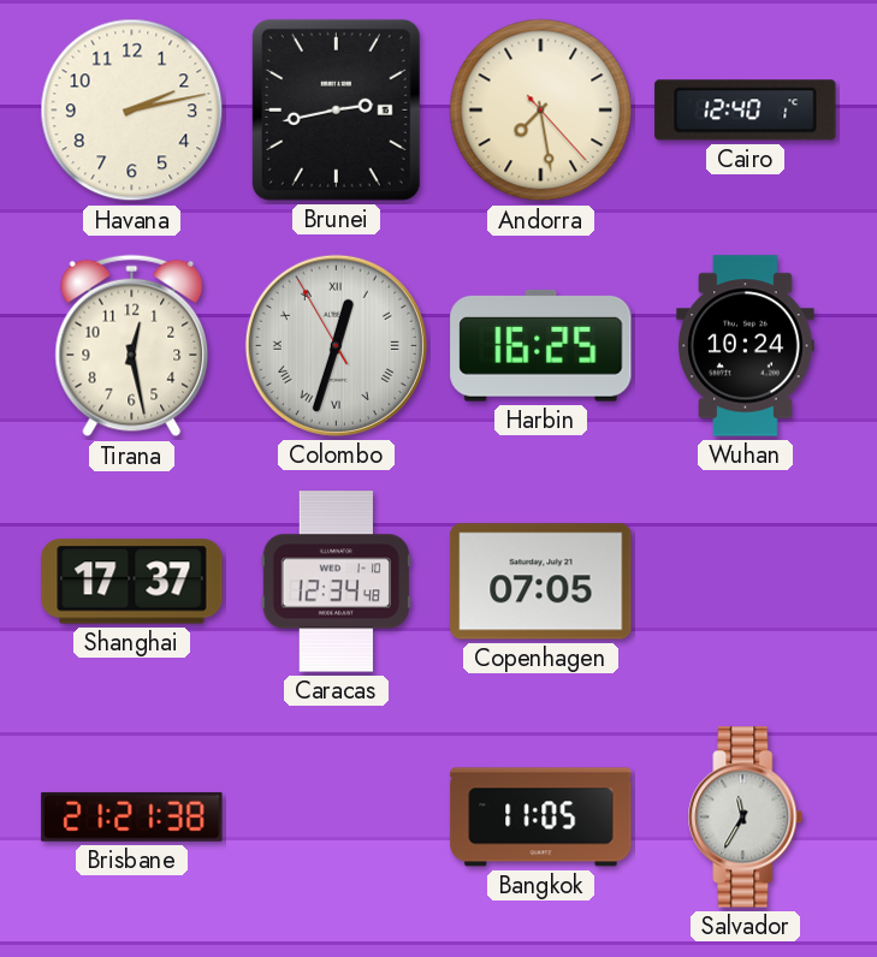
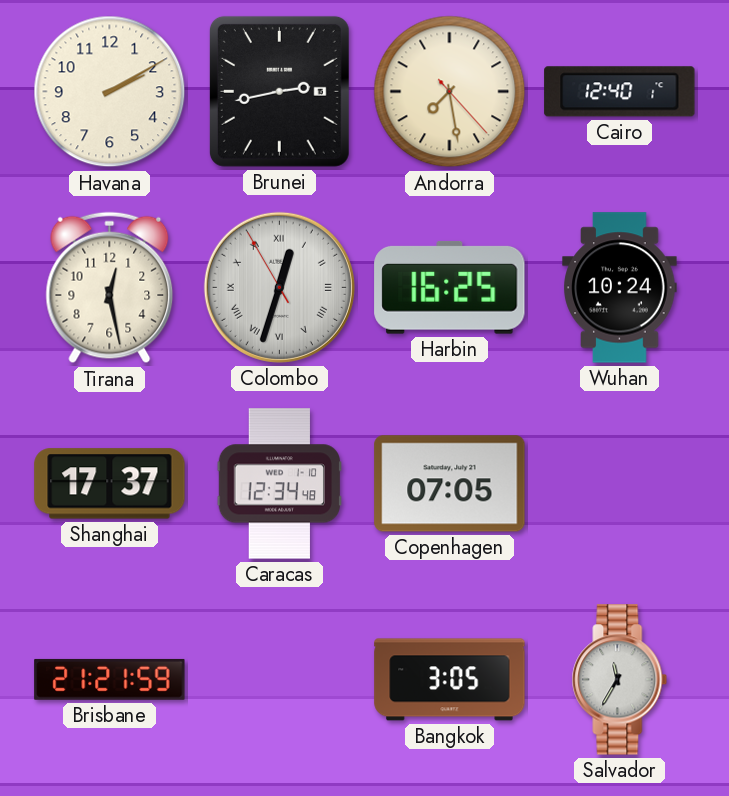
Havana: 2:13 -> 2:10 (110, 92)
Brisbane: 21:21:38 -> 21:21:59 (110, 679)
Bangkok: 11:05 -> 3:05 (450, 680)
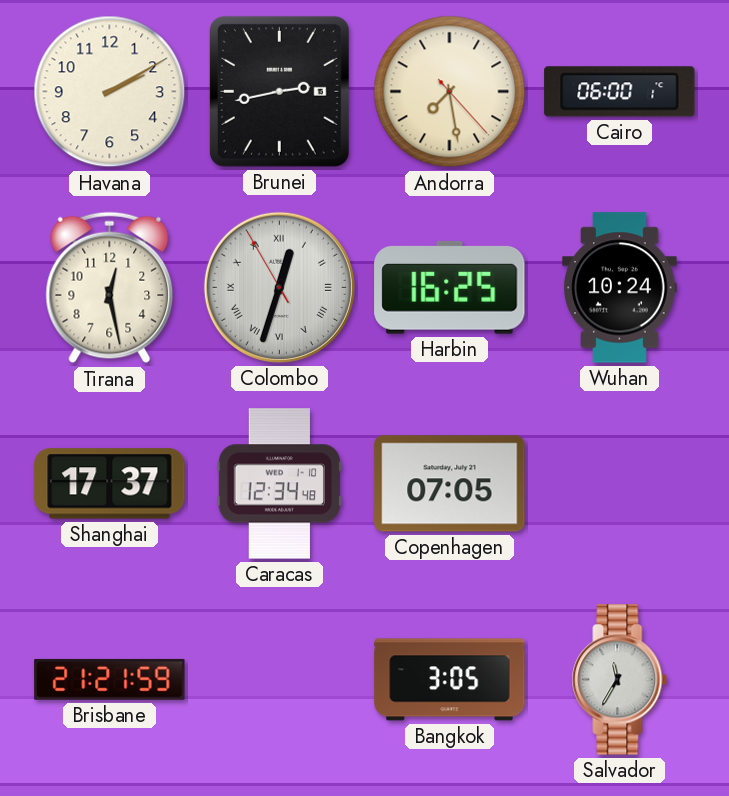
Cairo: 12:40 -> 06:00 (620, 92)
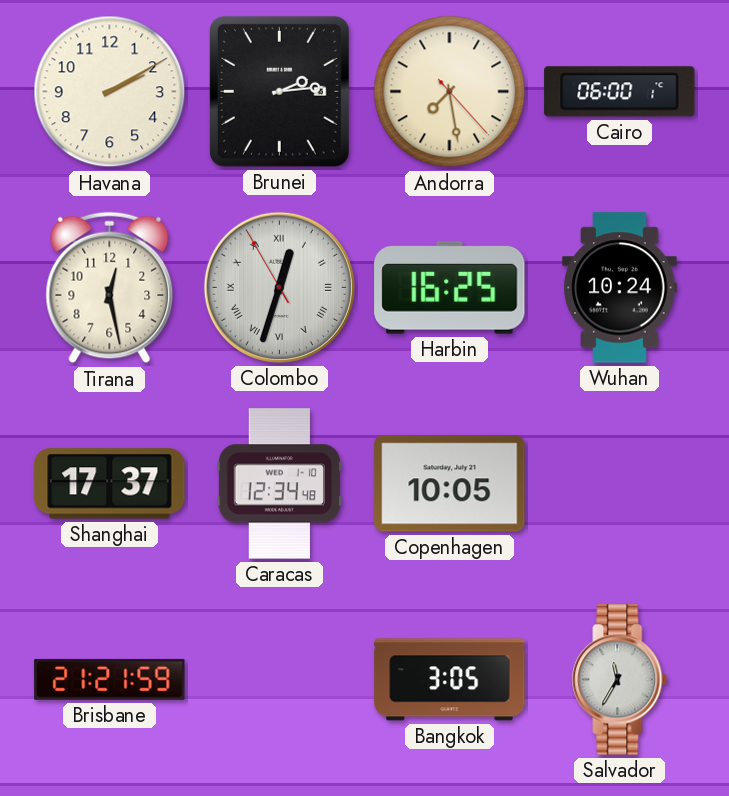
Brunei: 2:43 -> 2:14 (279, 91)
Copenhagen: 07:05 -> 10:05 (450, 484)
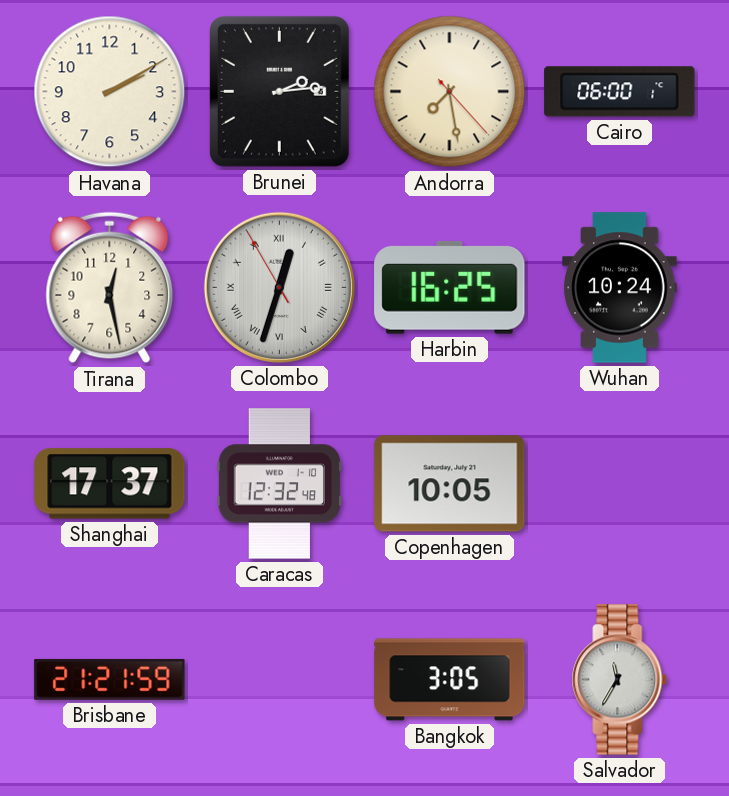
Caracas: 12:34 -> 12:32 (279, 484)
